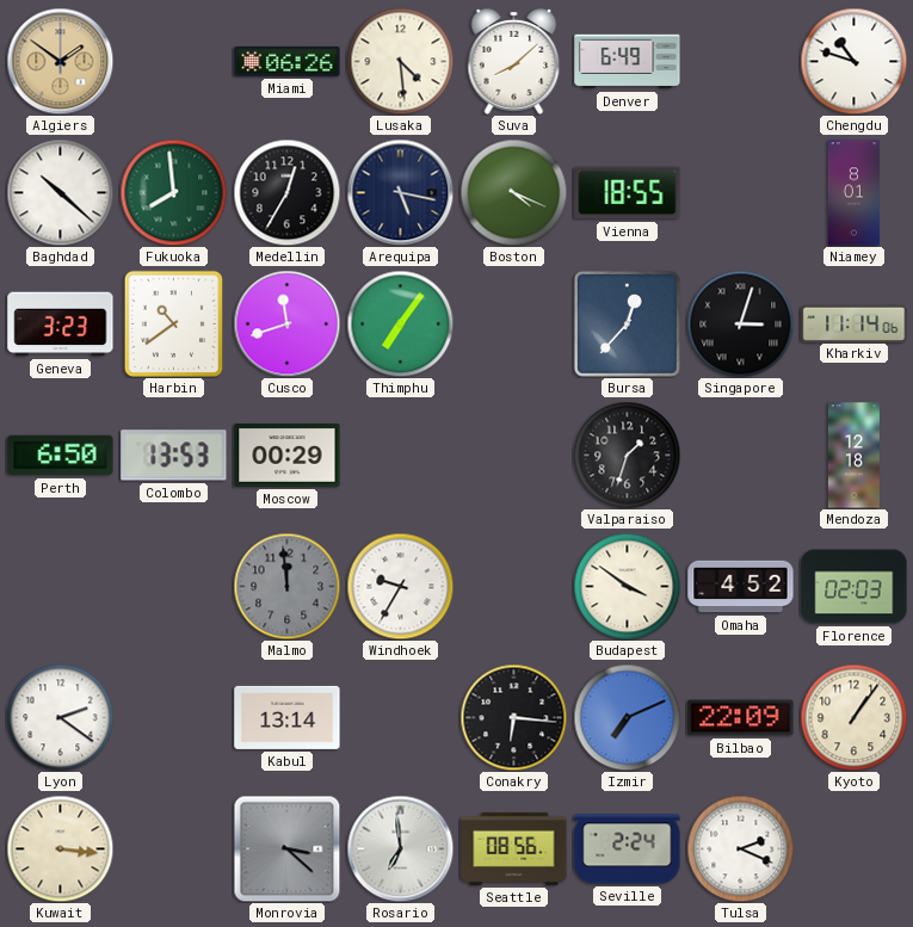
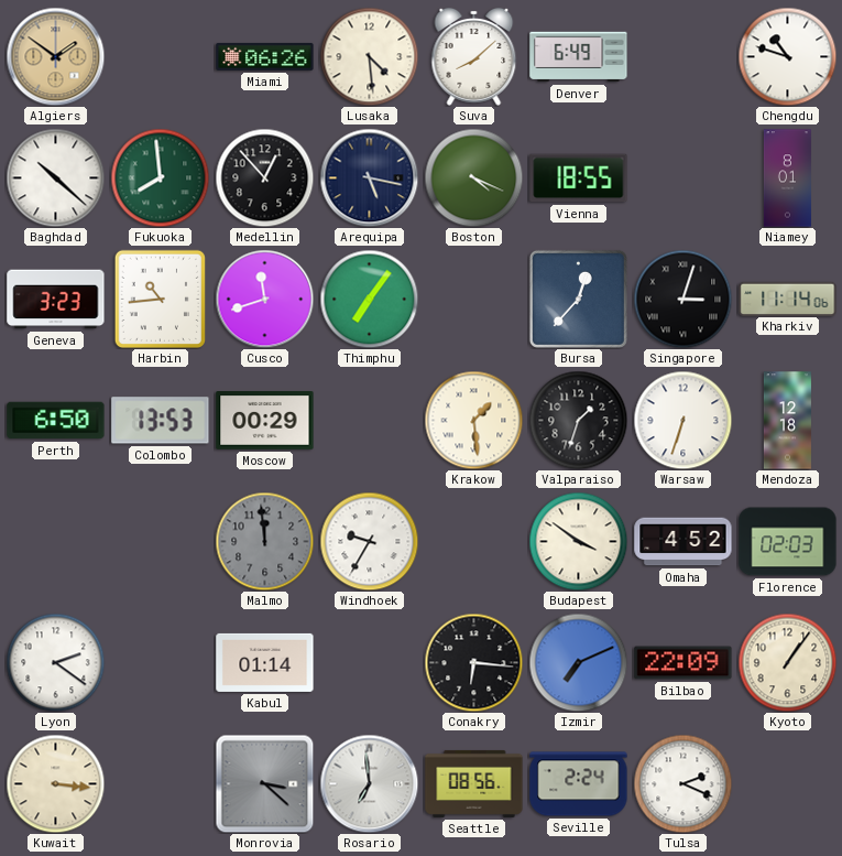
Medellin: 12:35 -> 12:53 (264, 177)
Harbin: 10:39 -> 10:44 (160, 299)
Krakow: none -> 1:29 (473, 420)
Warsaw: none -> 6:33 (682, 420)
Kabul: 13:14 -> 01:14 (265, 662)
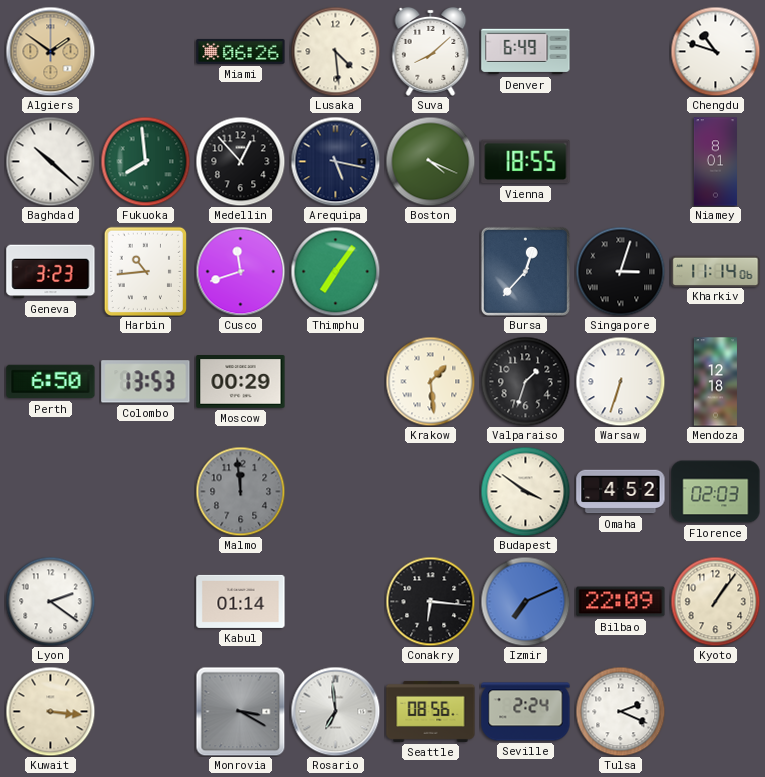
Windhoek: 9:35 -> none (369, 541)
Monrovia: 3:22 -> 3:20 (240, 711)
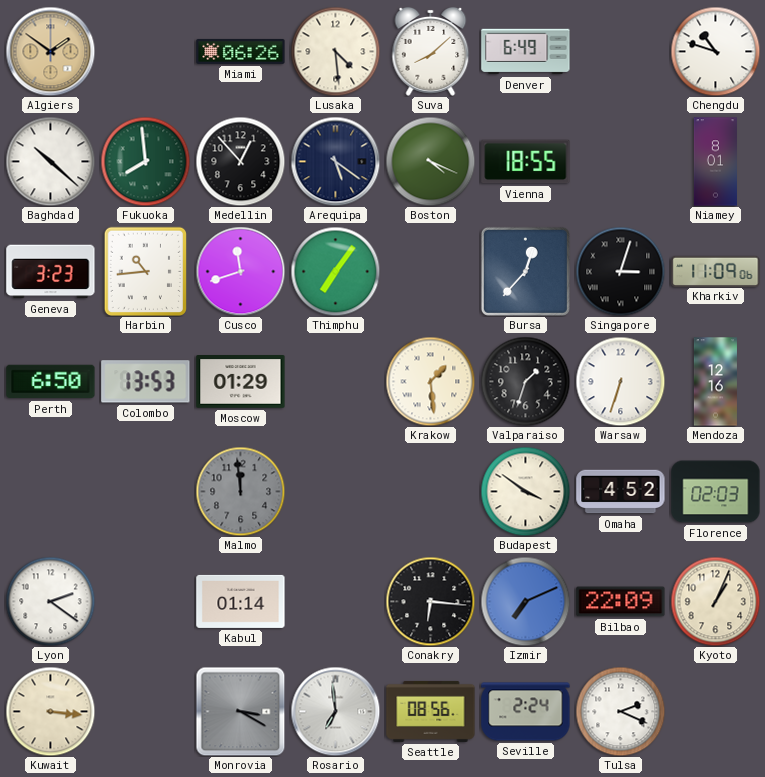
Arequipa: 5:17 -> 5:21 (335, 161)
Kharkiv: 11:14 -> 11:09 (716, 271)
Moscow: 00:29 -> 01:29 (241, 382)
Mendoza: 12:18 -> 12:16 (715, 382)
Kyoto: 1:06 -> 1:04 (715, 601)
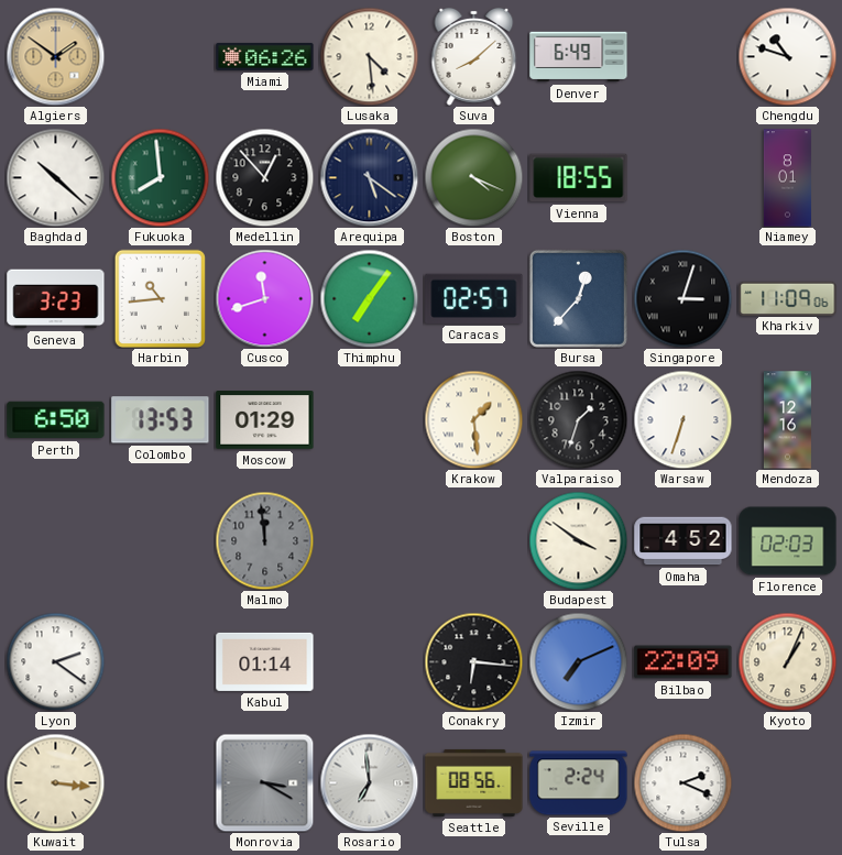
Caracas: none -> 02:57 (474, 298)
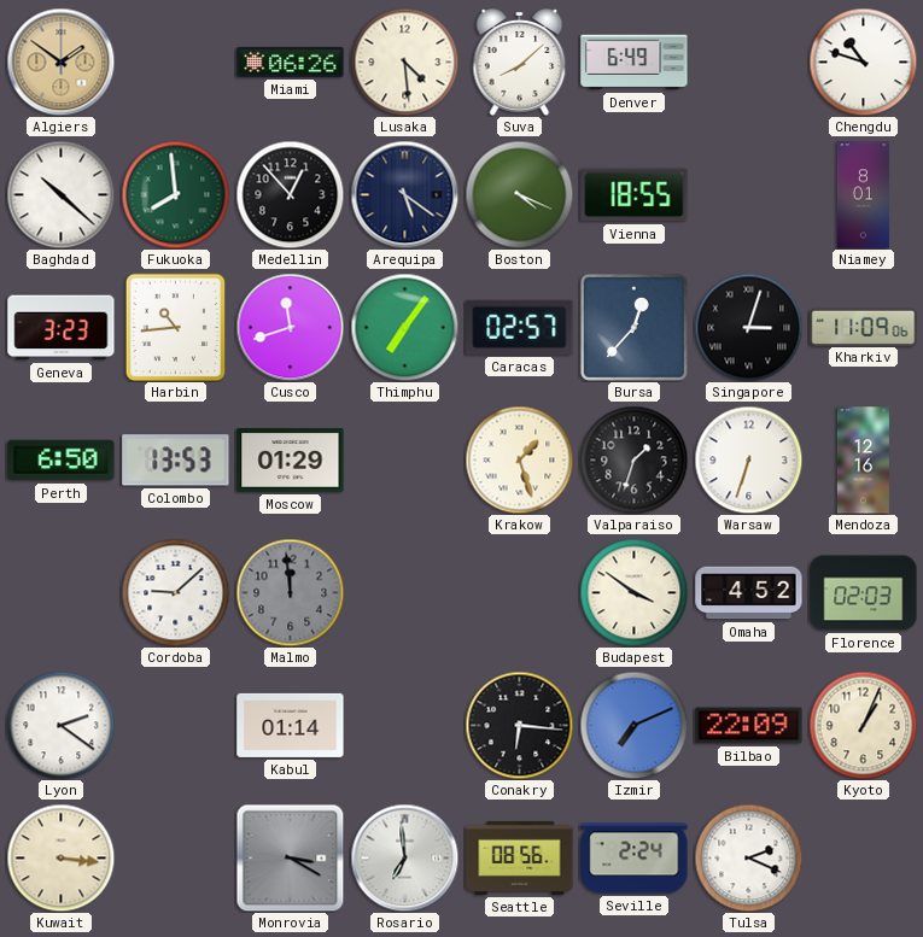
Krakow: 1:29 -> 1:27 (519, 459)
Cordoba: none -> 9:08 (175, 592)
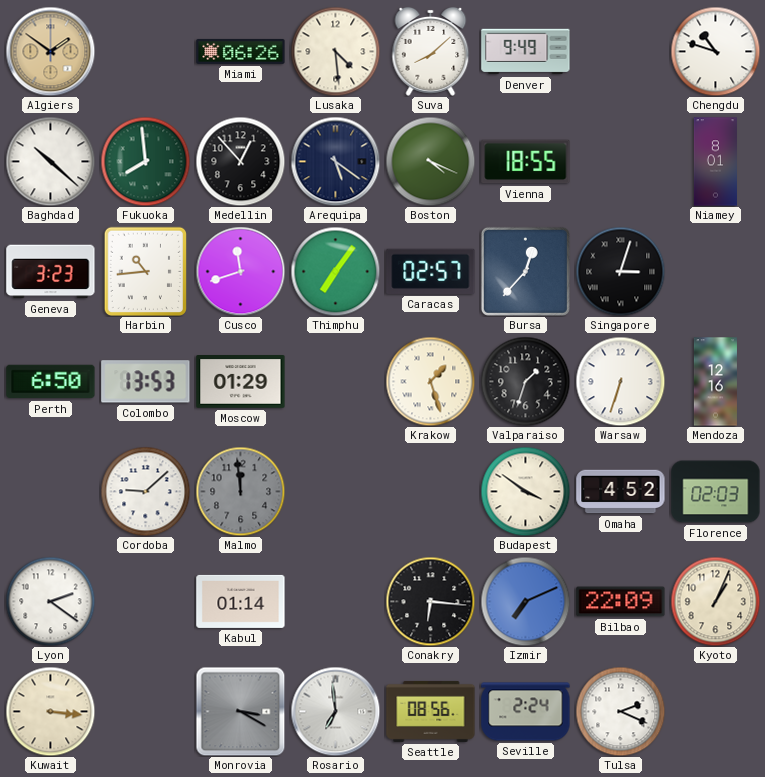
Denver: 6:49 -> 9:49 (526, 52)
Kharkiv: 11:09 -> none (864, 327)
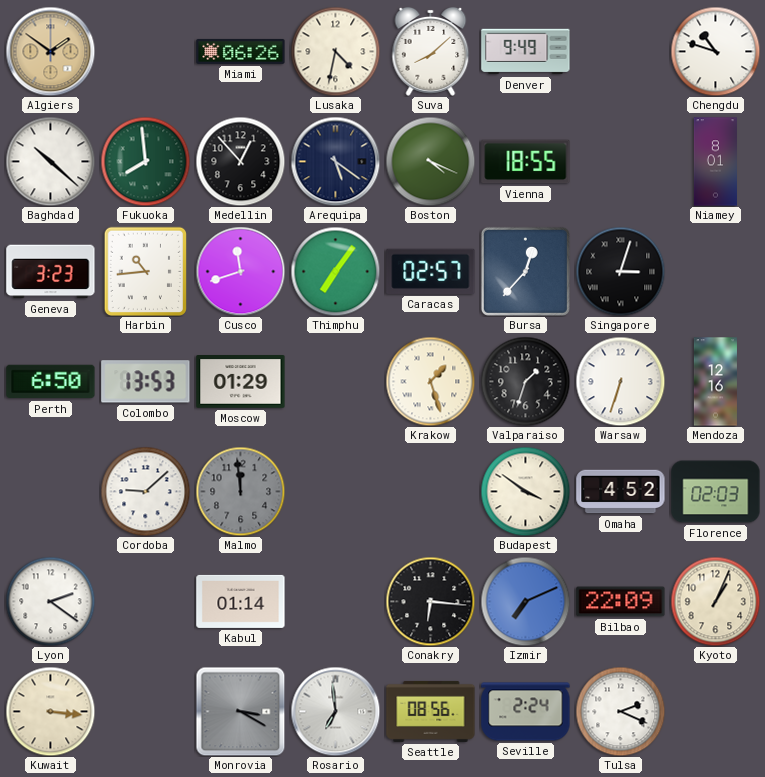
Lusaka: 4:29 -> 4:32 (335, 51)
